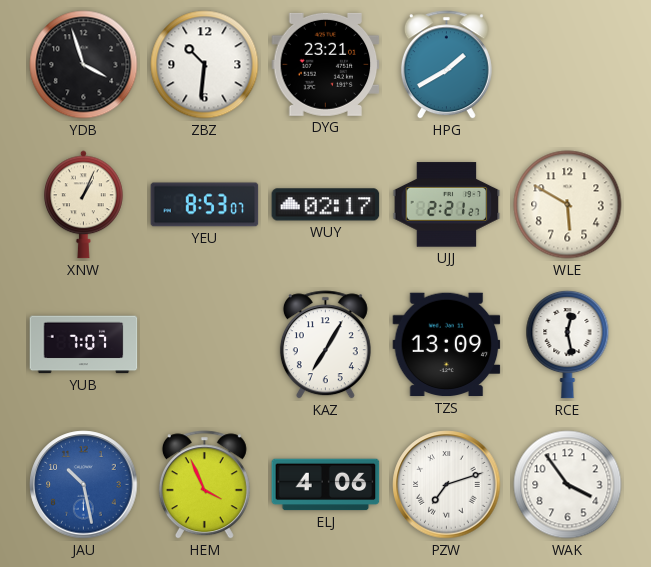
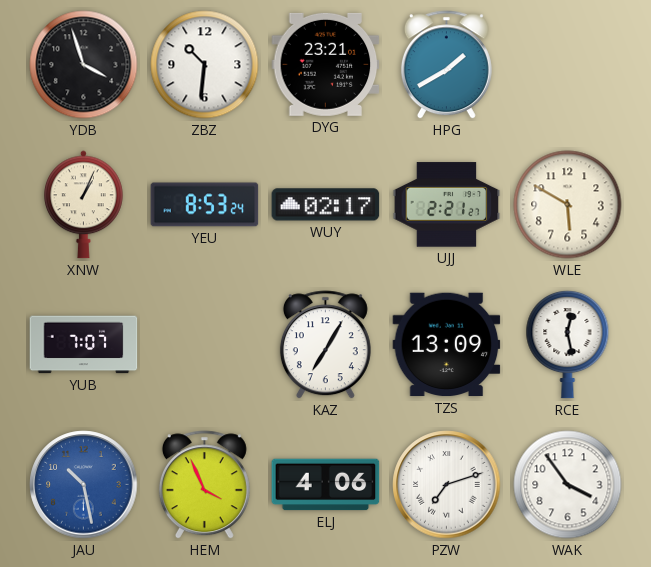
YEU: 8:53:07 -> 8:53:24 (205, 205)
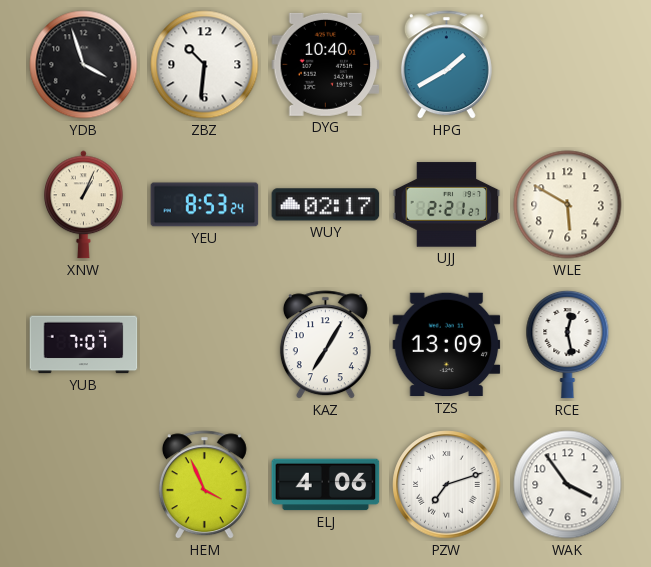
DYG: 23:21 -> 10:40 (326, 64)
JAU: 10:28 -> none (84, 485)
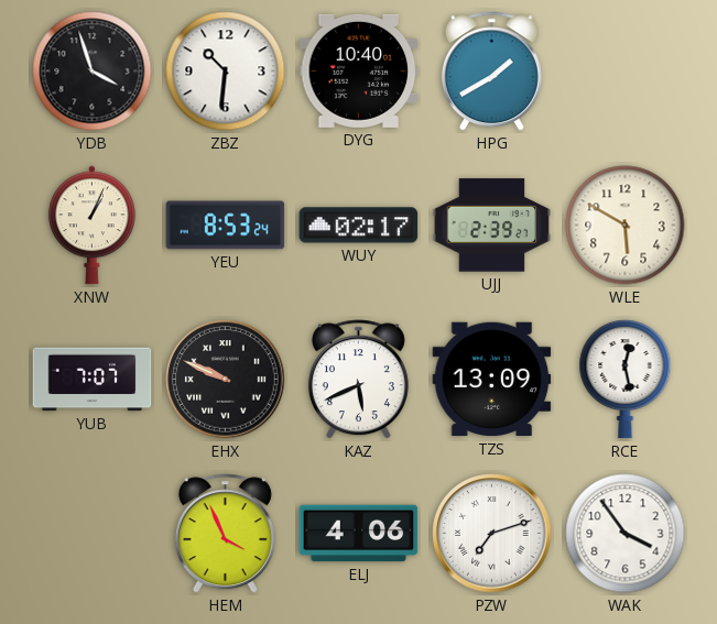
UJJ: 2:21 -> 2:39 (492, 226)
EHX: none -> 9:49 (226, 380)
KAZ: 7:05 -> 5:41 (358, 380)
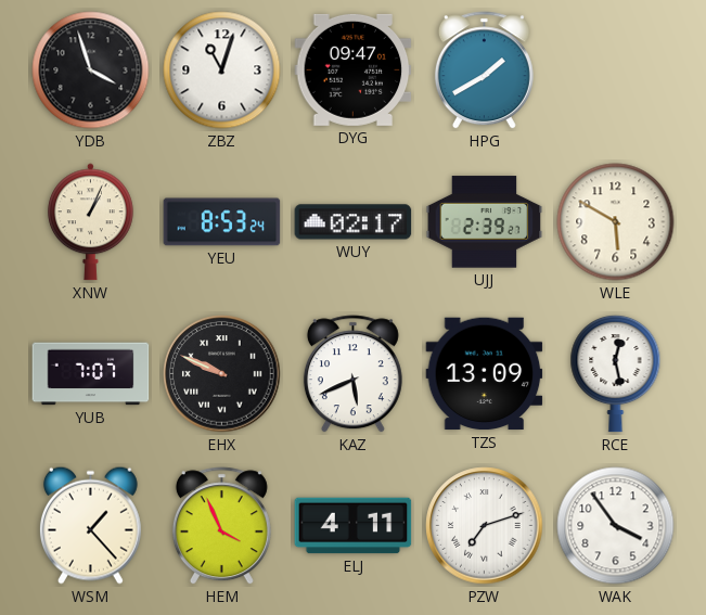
ZBZ: 10:31 -> 11:03 (222, 71)
DYG: 10:40 -> 09:47 (354, 69)
WSM: none -> 1:23 (90, 525)
ELJ: 4:06 -> 4:11 (354, 526)
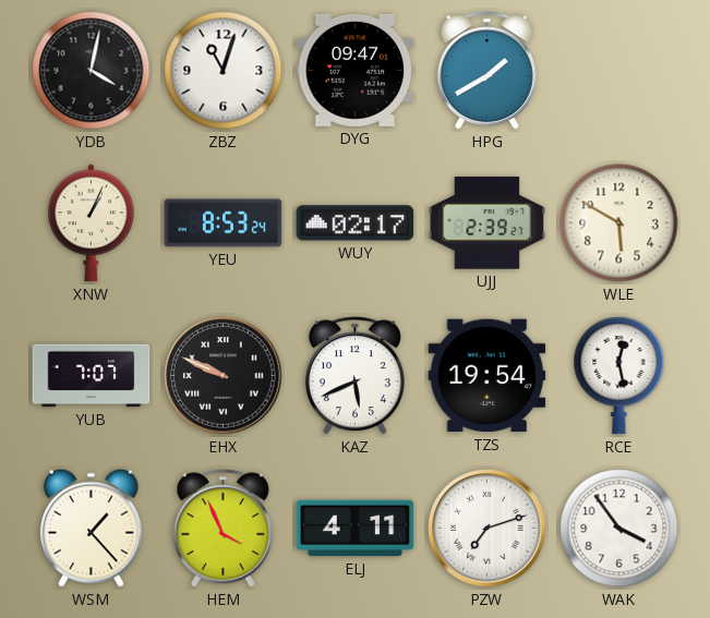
YDB: 3:57 -> 4:02 (92, 71)
TZS: 13:09 -> 19:54 (488, 376)
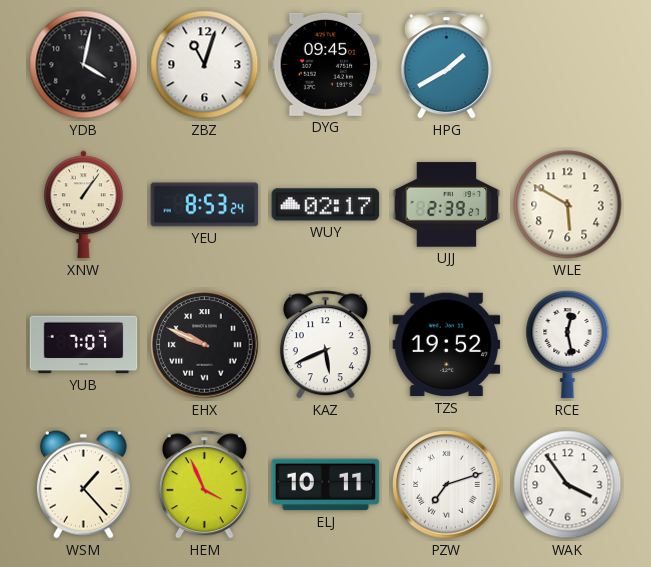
DYG: 09:47 -> 09:45 (326, 64)
XNW: 1:04 -> 1:06 (84, 205)
TZS: 19:54 -> 19:52 (447, 345)
ELJ: 4:11 -> 10:11 (326, 485)
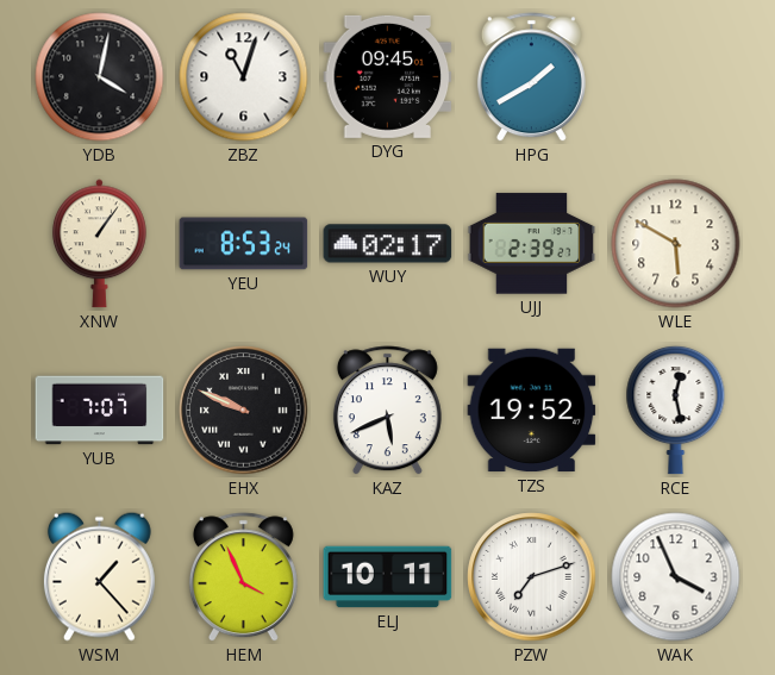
WAK: 3:54 -> 3:56 (676, 577)
